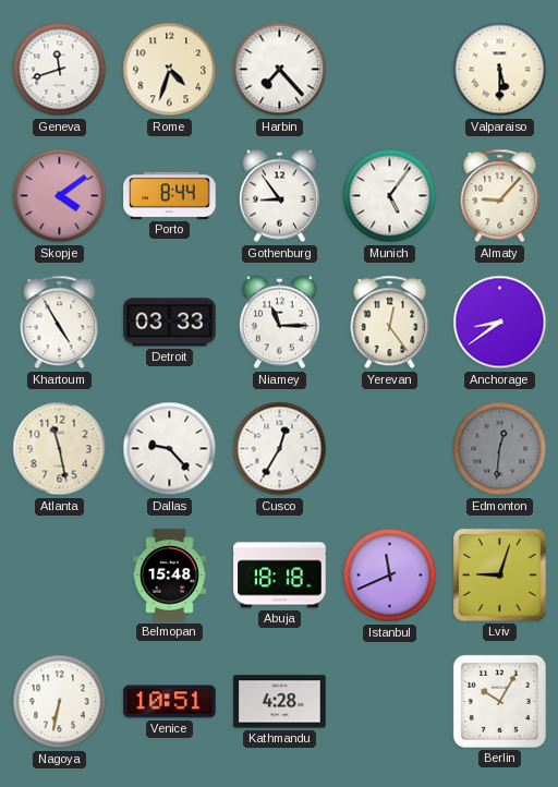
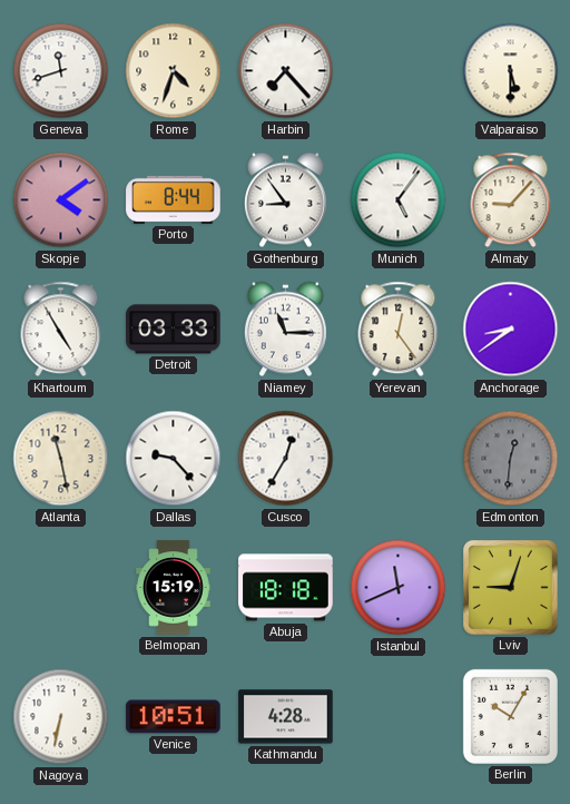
Belmopan: 15:48 -> 15:19 (174, 588)
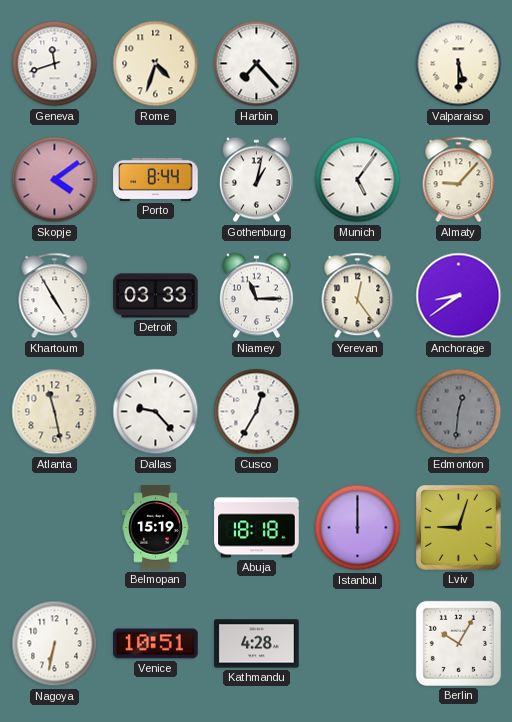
Gothenburg: 8:54 -> 1:02 (256, 180)
Istanbul: 11:41 -> 12:00 (358, 528)
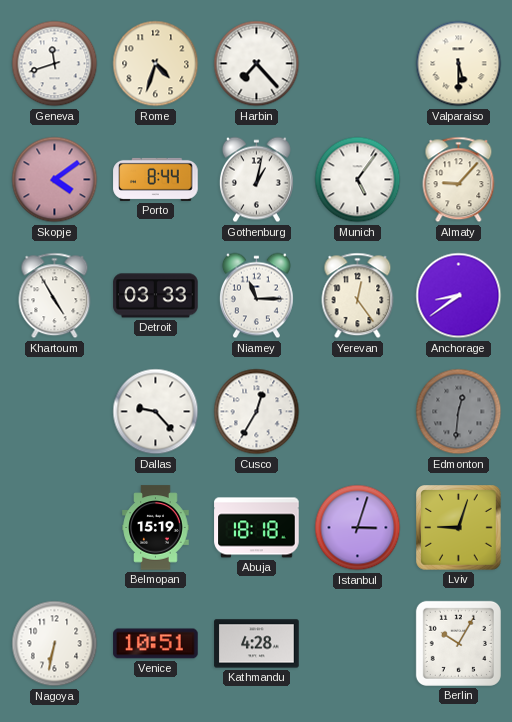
Atlanta: 11:28 -> none (55, 412)
Istanbul: 12:00 -> 3:03 (358, 528)
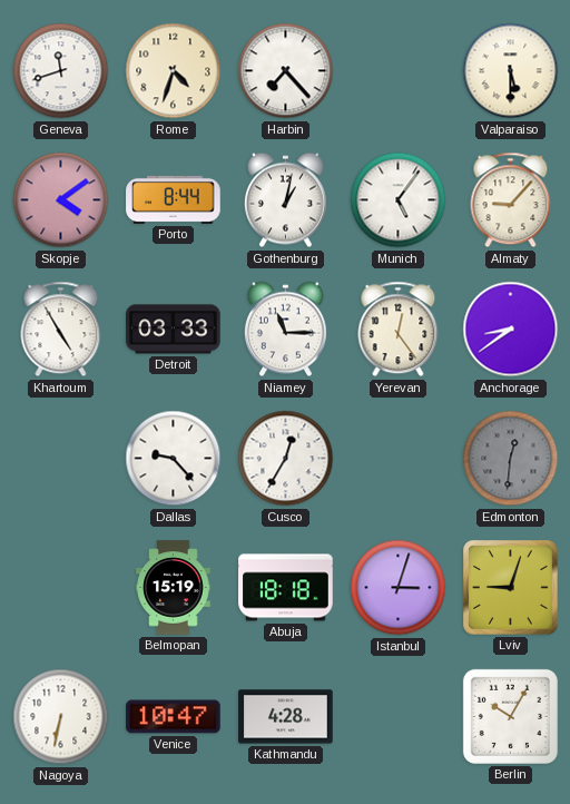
Venice: 10:51 -> 10:47 (174, 717)
